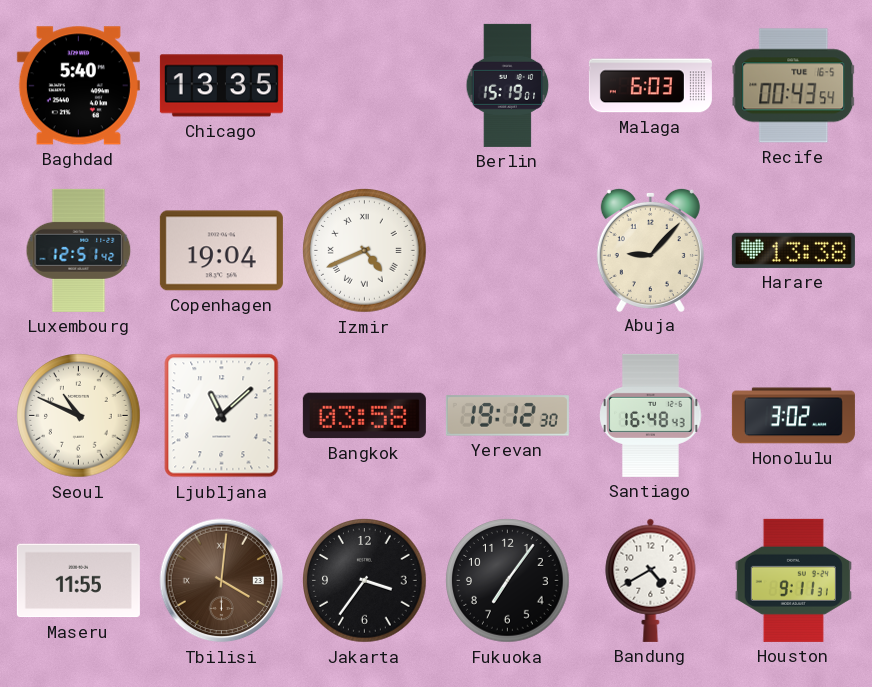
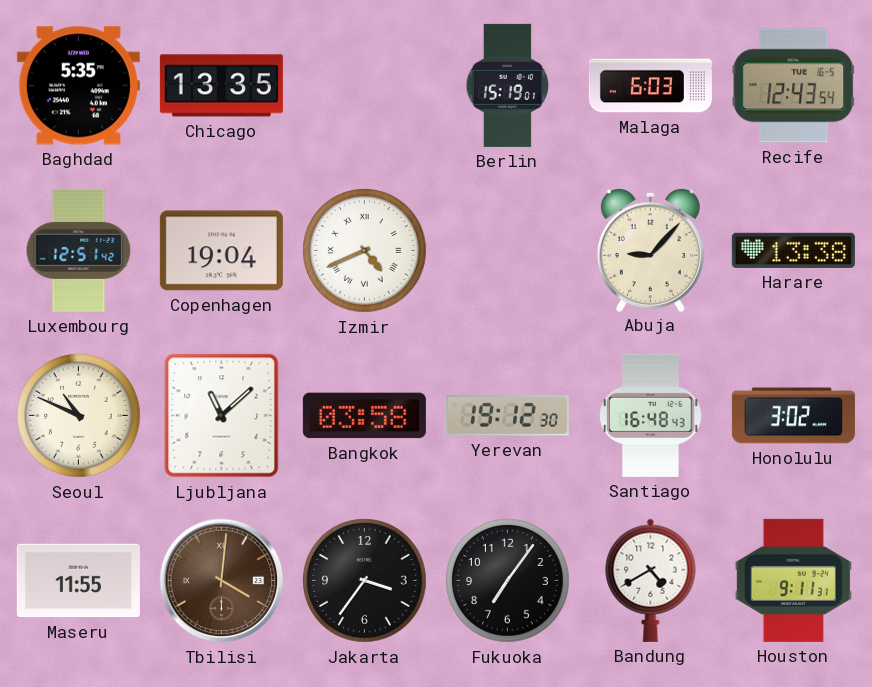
Baghdad: 5:40 -> 5:35 (78, 86)
Recife: 00:43 -> 12:43 (794, 86)
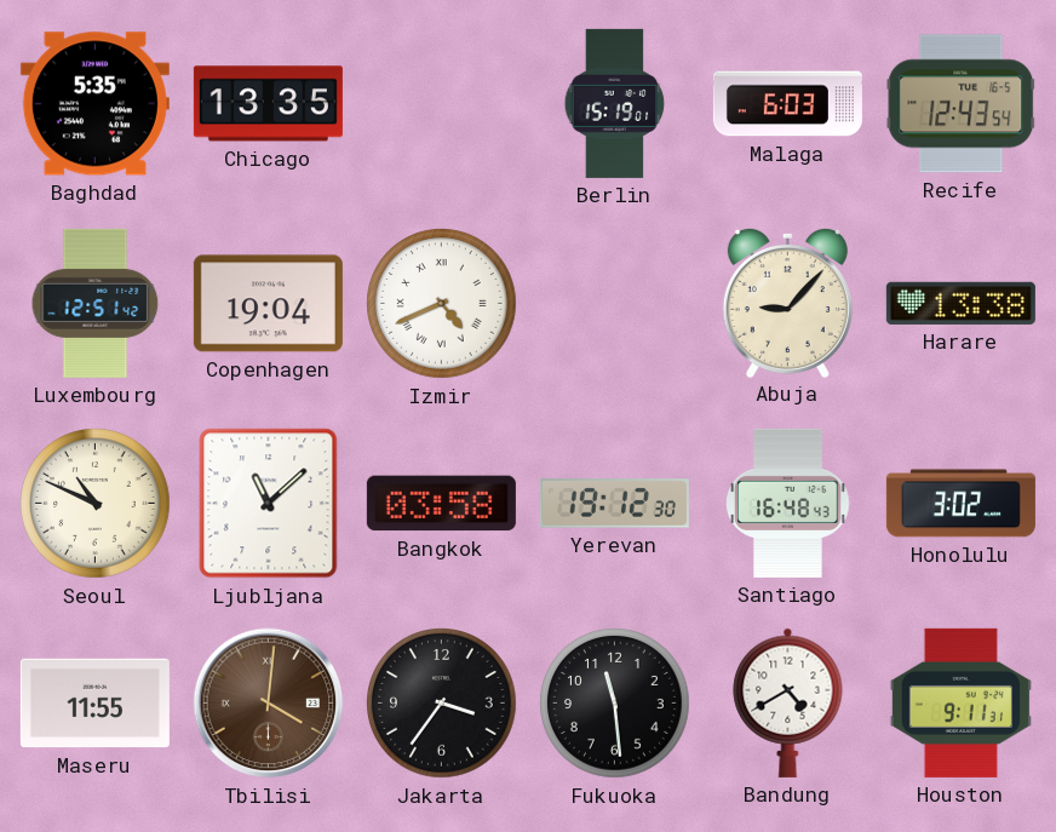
Fukuoka: 7:06 -> 11:29 (615, 704)
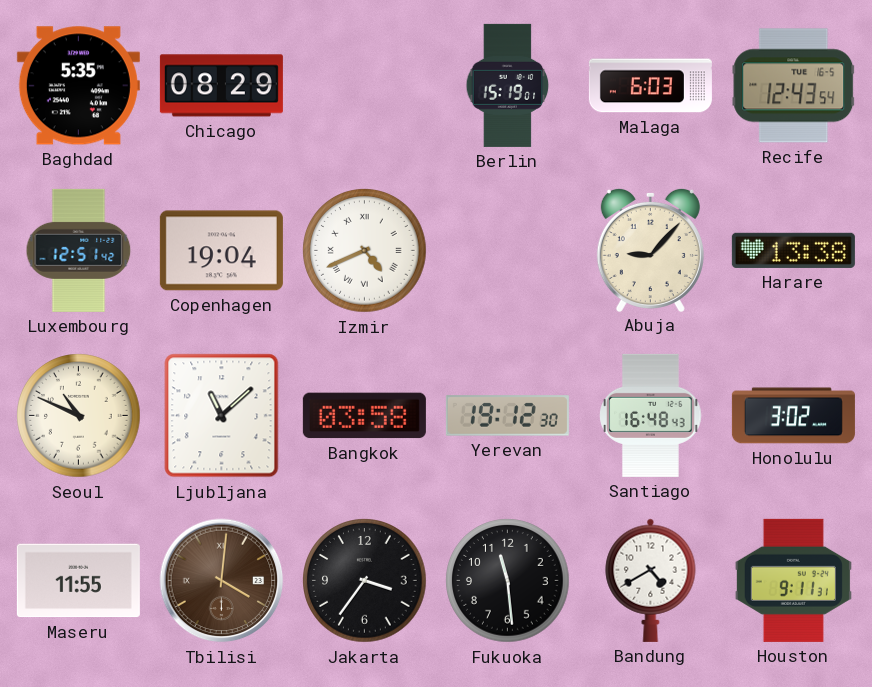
Chicago: 13:35 -> 08:29 (221, 86)
